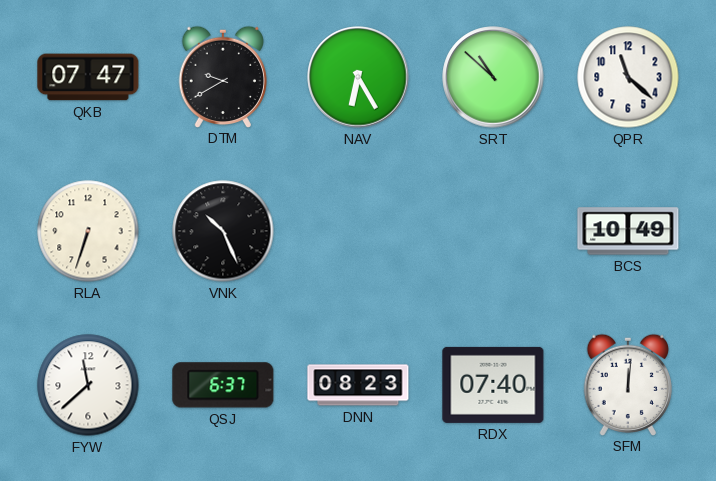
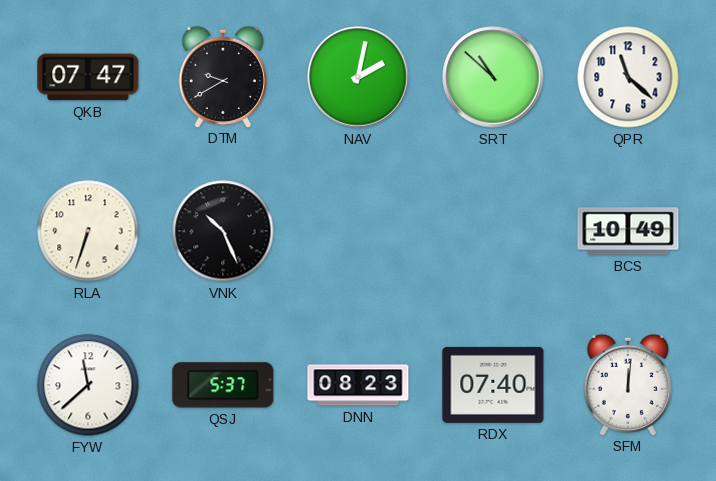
NAV: 6:25 -> 2:02 (358, 77)
QSJ: 6:37 -> 5:37 (223, 385)
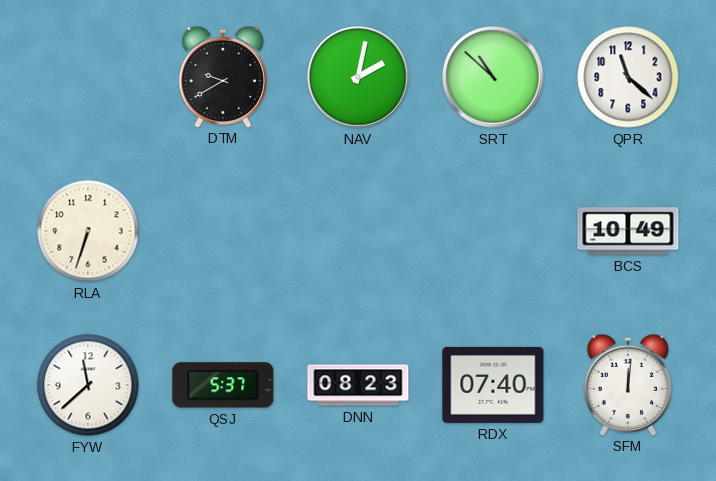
QKB: 07:47 -> none (88, 77)
VNK: 10:26 -> none (223, 231)
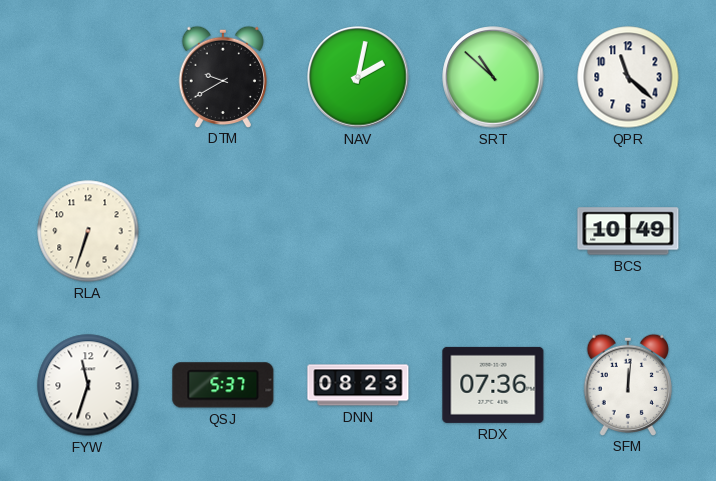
FYW: 11:38 -> 11:33 (88, 385)
RDX: 07:40 -> 07:36 (493, 385)
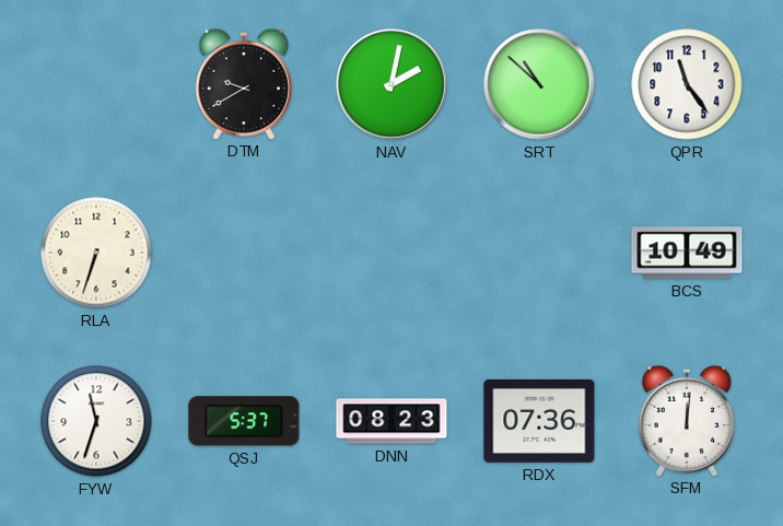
QPR: 11:22 -> 11:24 (687, 84)
